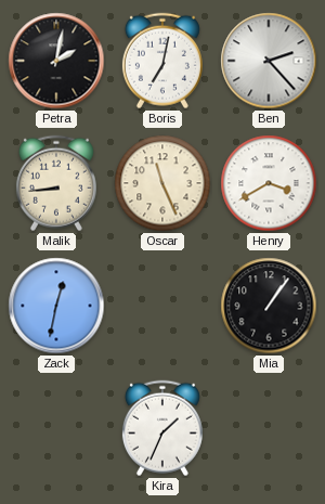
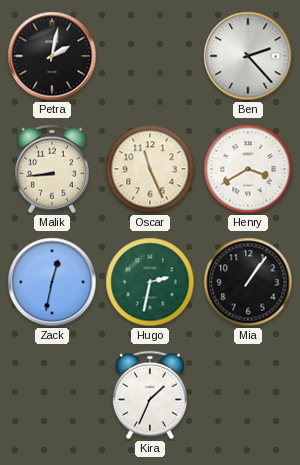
Boris: 7:02 -> none (162, 61)
Hugo: none -> 2:32 (150, 282)
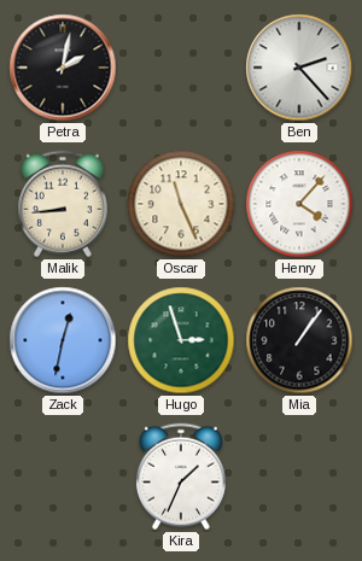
Henry: 3:40 -> 4:07 (299, 204)
Hugo: 2:32 -> 2:57 (181, 340)
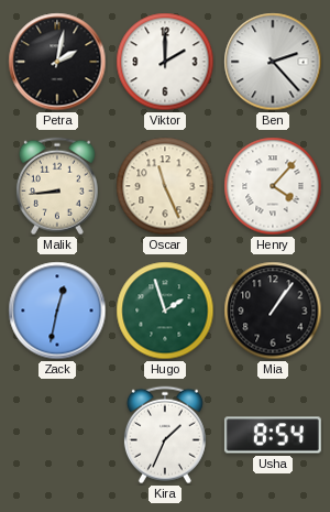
Viktor: none -> 2:00 (165, 62)
Hugo: 2:57 -> 1:57 (165, 311)
Usha: none -> 8:54 (273, 435)
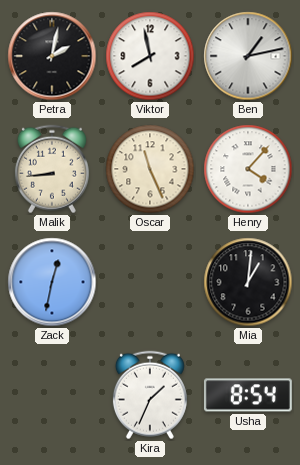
Viktor: 2:00 -> 7:58 (150, 56)
Ben: 2:23 -> 1:13 (248, 56)
Hugo: 1:57 -> none (165, 311)
Mia: 1:06 -> 1:01 (248, 282)
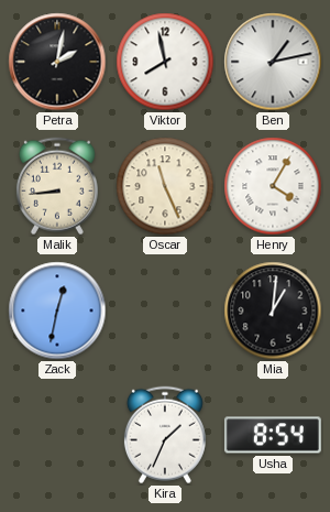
Henry: 4:07 -> 4:05 (273, 186)
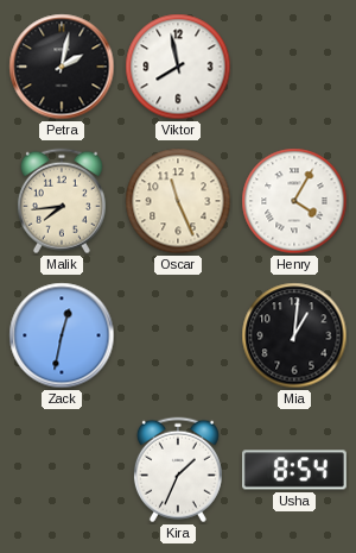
Ben: 1:13 -> none (273, 62)
Malik: 8:44 -> 7:44 (62, 201)
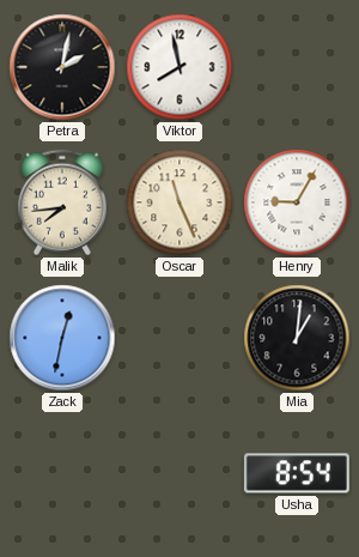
Henry: 4:05 -> 9:05 (297, 202)
Kira: 1:34 -> none (178, 470)
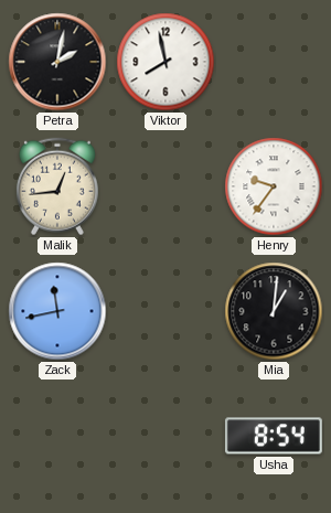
Malik: 7:44 -> 12:44 (57, 186)
Oscar: 11:26 -> none (180, 202)
Henry: 9:05 -> 9:36 (274, 186)
Zack: 12:32 -> 11:43 (57, 311)
